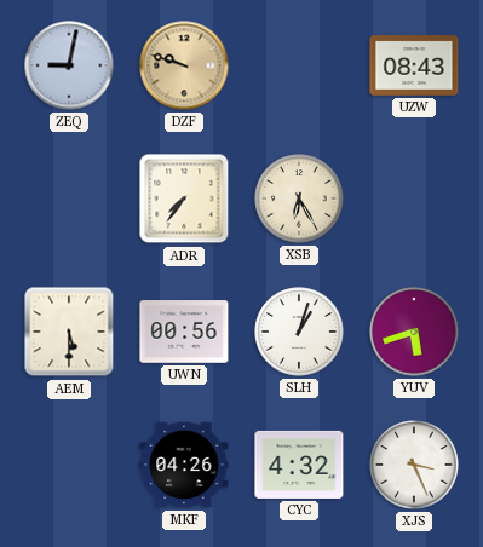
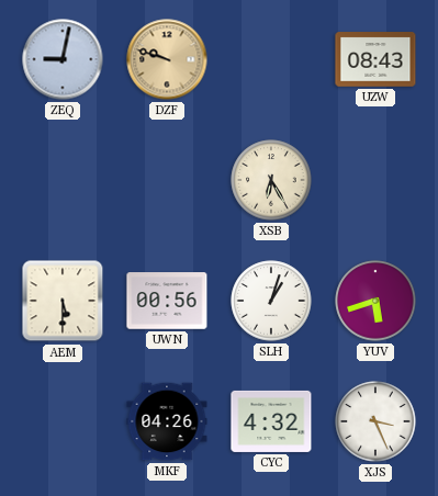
ADR: 7:36 -> none (184, 198)
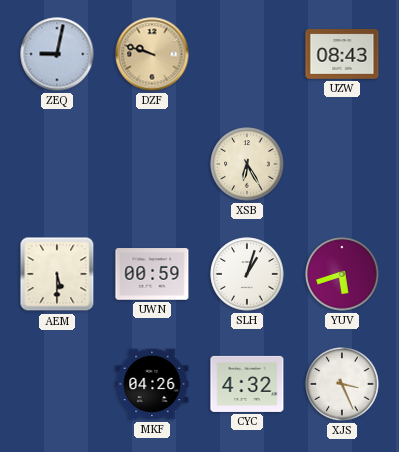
UWN: 00:56 -> 00:59 (152, 274)
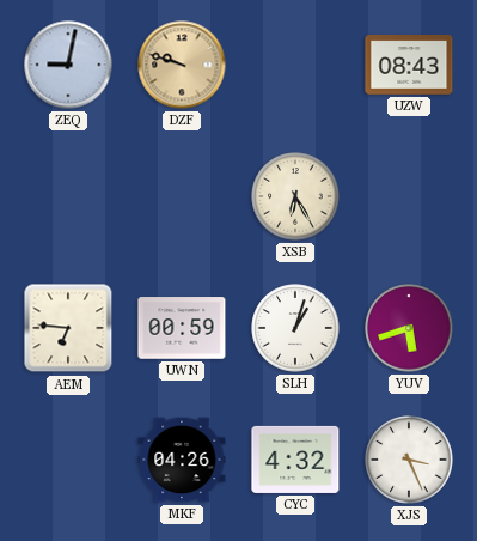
AEM: 5:30 -> 6:46 (68, 328)
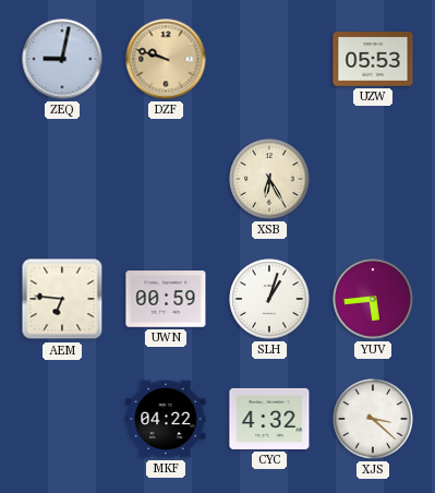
UZW: 08:43 -> 05:53 (373, 59)
YUV: 5:42 -> 5:44 (373, 299)
MKF: 04:26 -> 04:22 (166, 419)
XJS: 3:26 -> 3:22 (373, 419)
